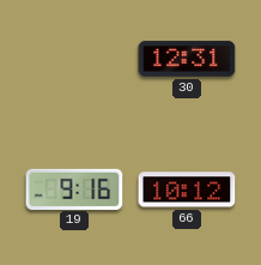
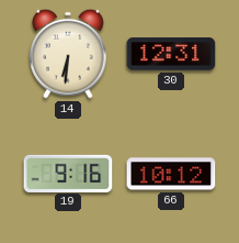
14: none -> 6:31 (68, 54)
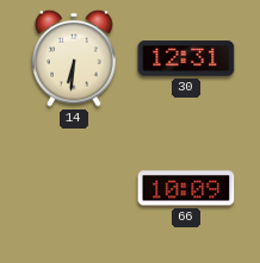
19: 9:16 -> none (68, 173)
66: 10:12 -> 10:09 (186, 188)
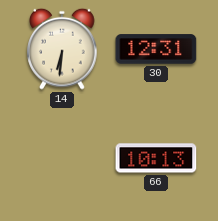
66: 10:09 -> 10:13 (156, 158)
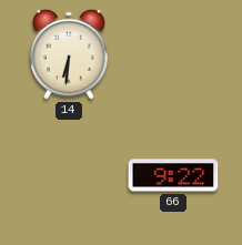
30: 12:31 -> none (156, 49)
66: 10:13 -> 9:22 (173, 175)
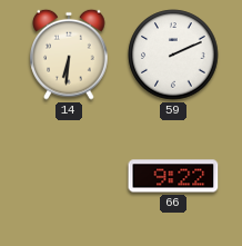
59: none -> 2:11 (173, 55)
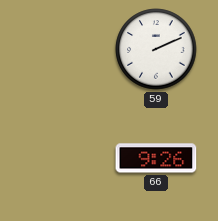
14: 6:31 -> none (69, 55)
66: 9:22 -> 9:26 (156, 158)
